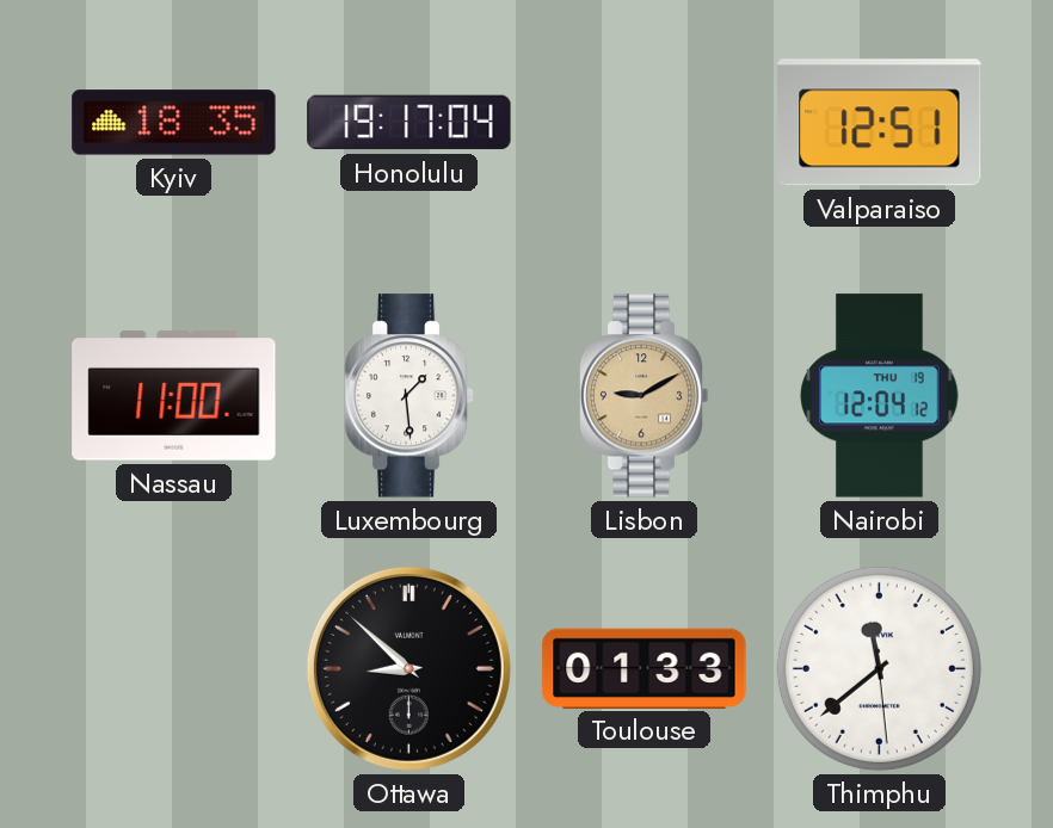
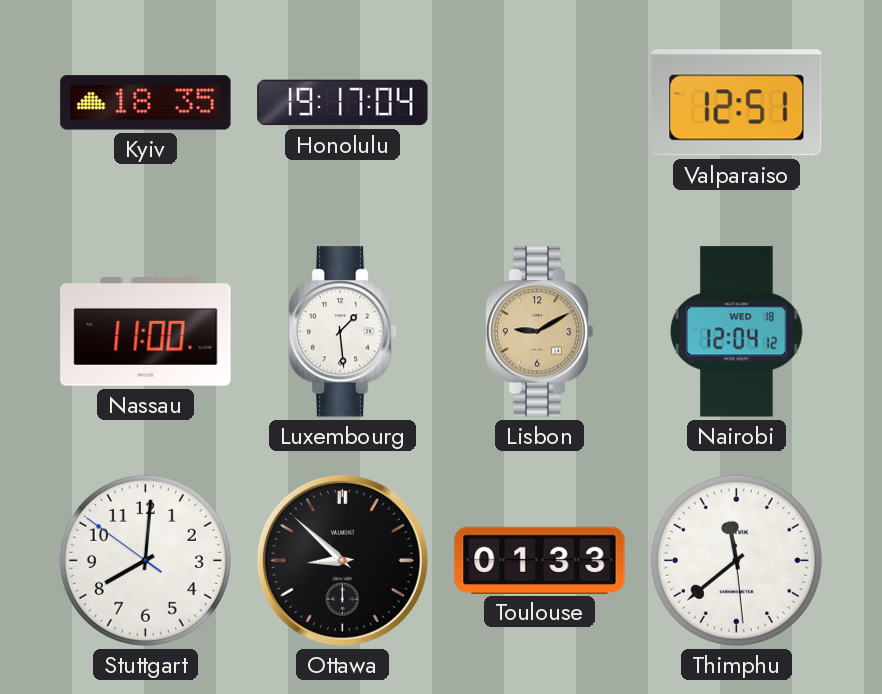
Nairobi date: THU 19 -> WED 18 (737, 332)
Stuttgart: none -> 8:00 (145, 560)
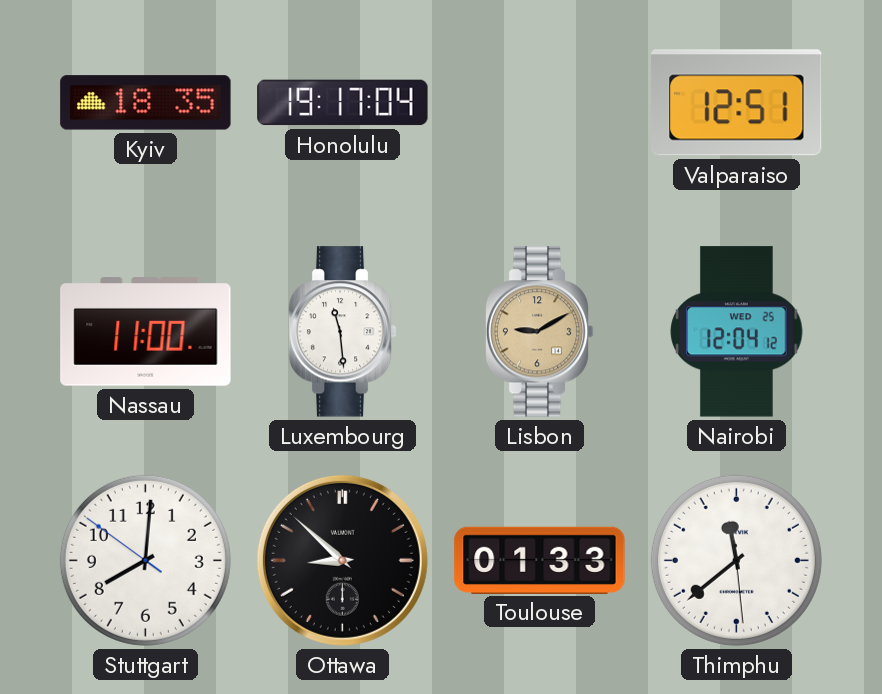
Luxembourg: 1:29 -> 11:29 (342, 332)
Nairobi date: WED 18 -> WED 25 (737, 332)
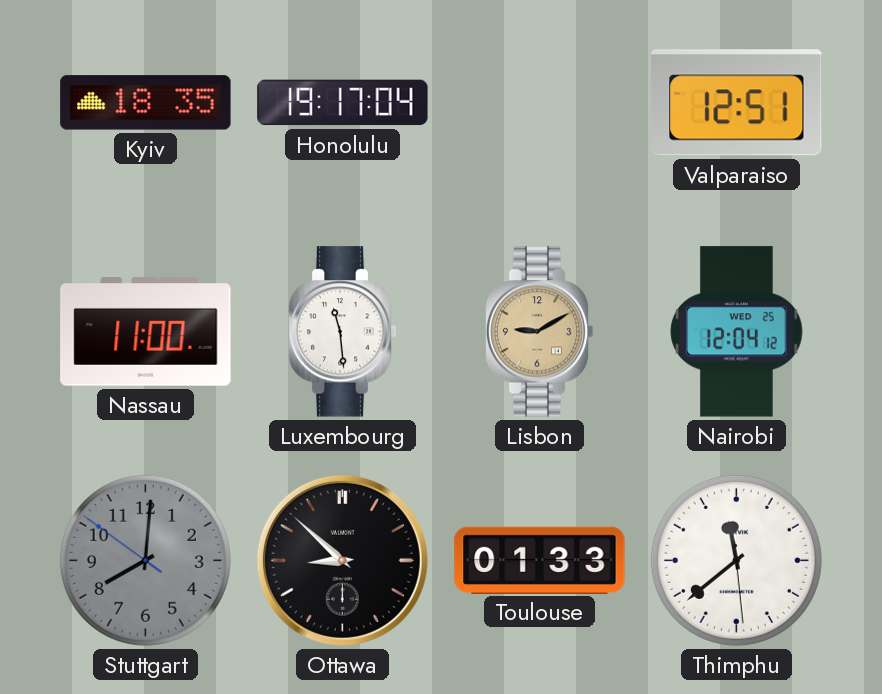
Stuttgart dial: white -> grey (145, 560)
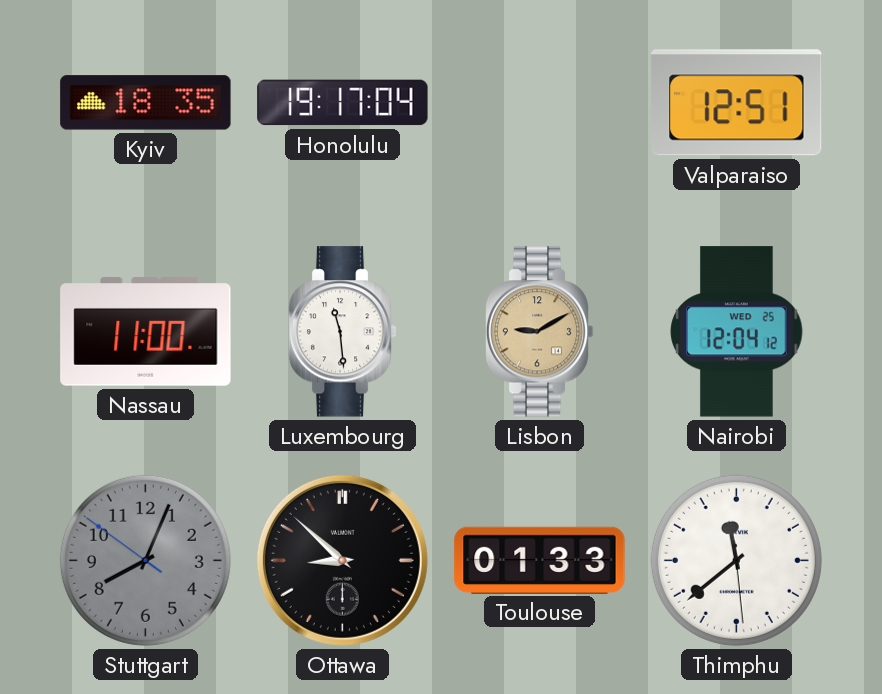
Stuttgart: 8:00 -> 8:03 (145, 560)
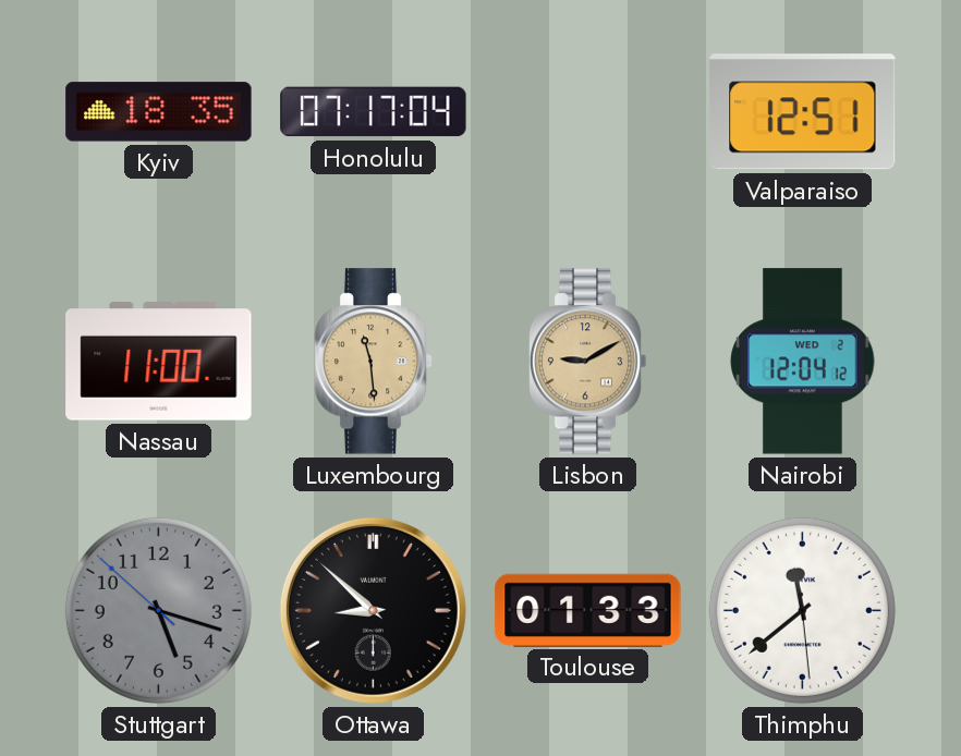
Honolulu: 19:17 -> 07:17 (374, 112)
Luxembourg dial: white -> champagne (373, 362)
Nairobi date: WED 25 -> WED 2 (803, 362)
Stuttgart: 8:03 -> 5:17 (158, 610)
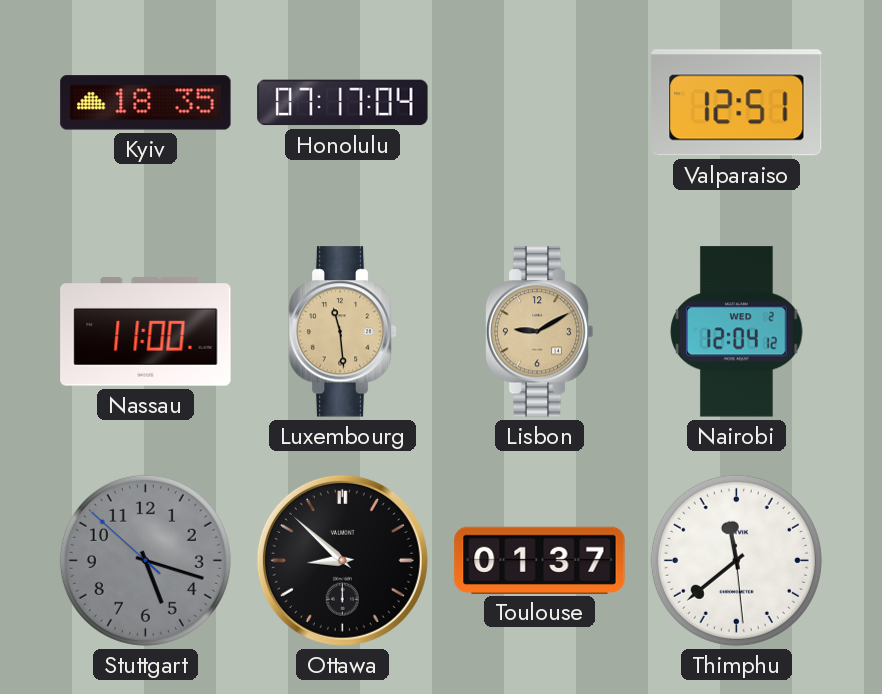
Toulouse: 01:33 -> 01:37 (540, 560)
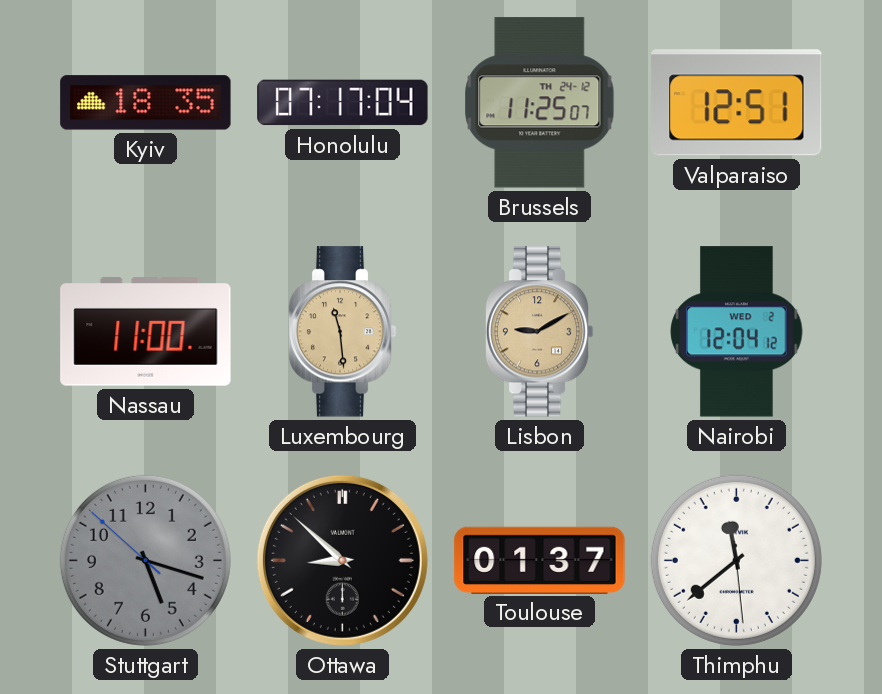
Brussels: none -> 11:25 (540, 103)
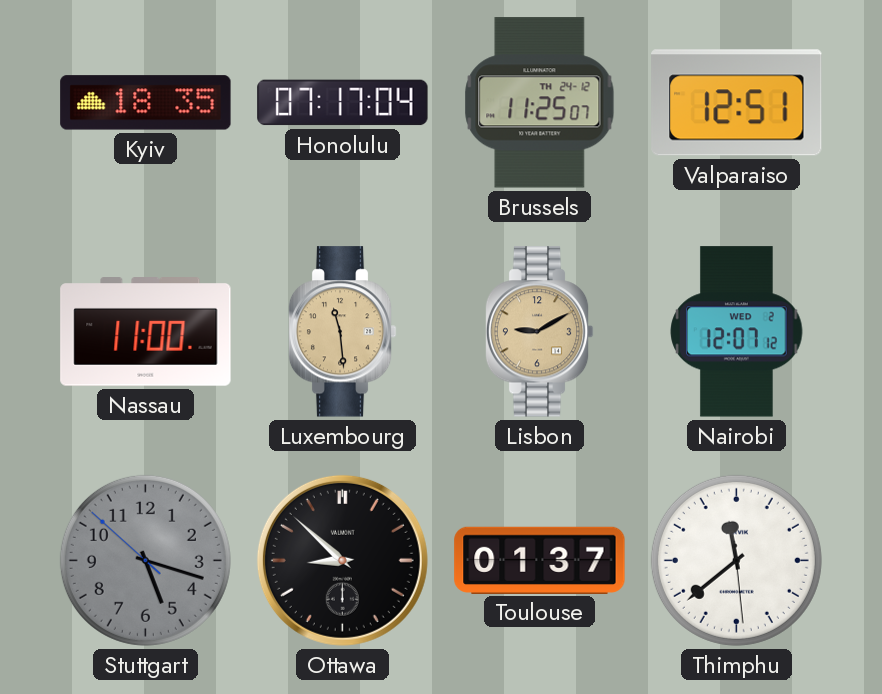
Nairobi: 12:04 -> 12:07 (737, 332)
